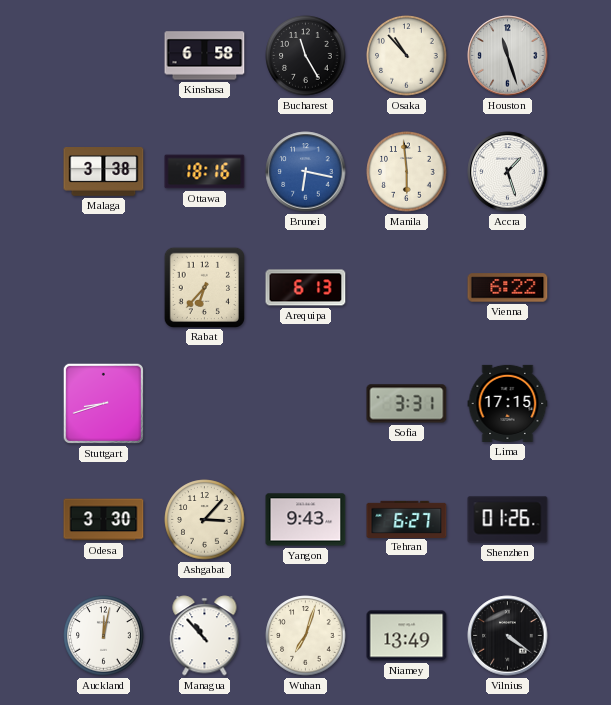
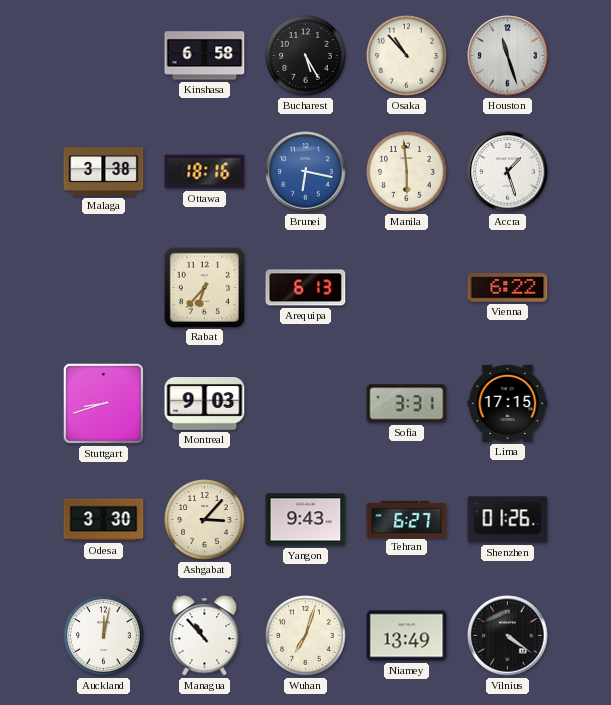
Bucharest: 11:25 -> 5:25 (306, 56)
Montreal: none -> 9:03 (205, 404)
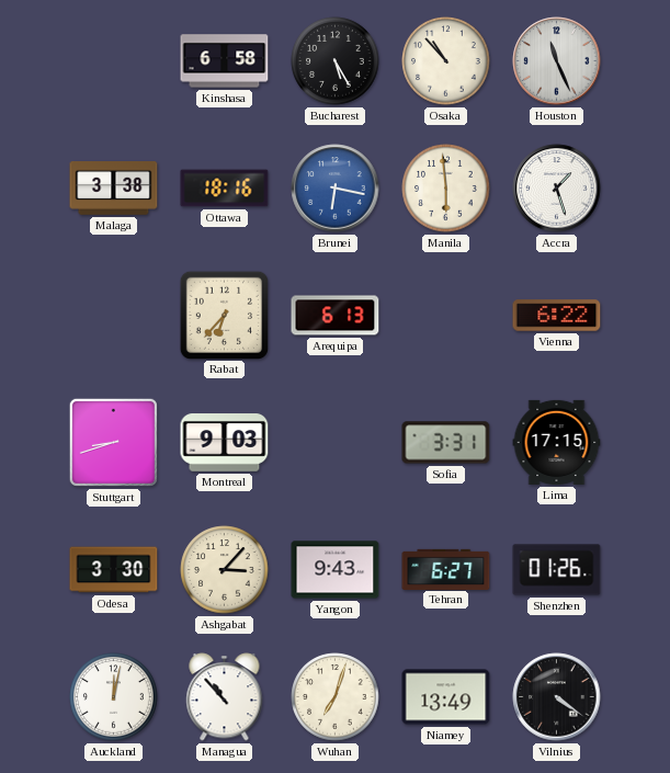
Houston: 11:27 -> 11:26 (557, 61)
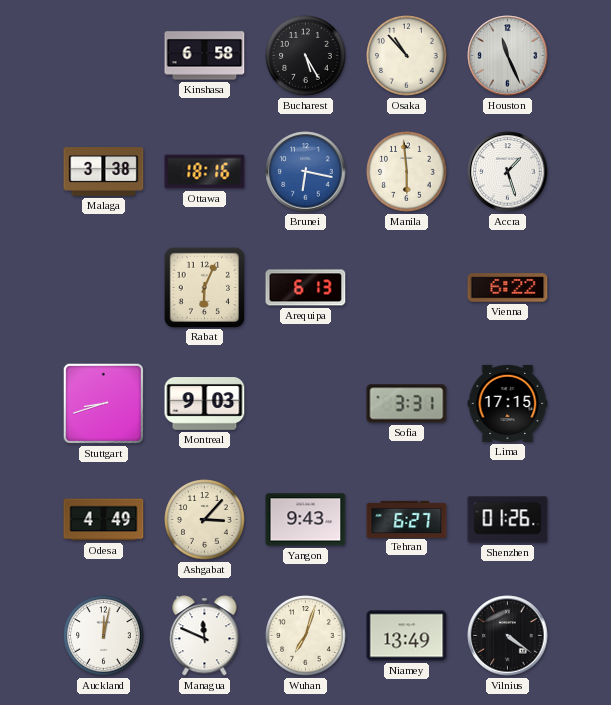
Rabat: 6:37 -> 6:04 (204, 287)
Odesa: 3:30 -> 4:49 (104, 520)
Managua: 10:53 -> 11:49 (205, 636)
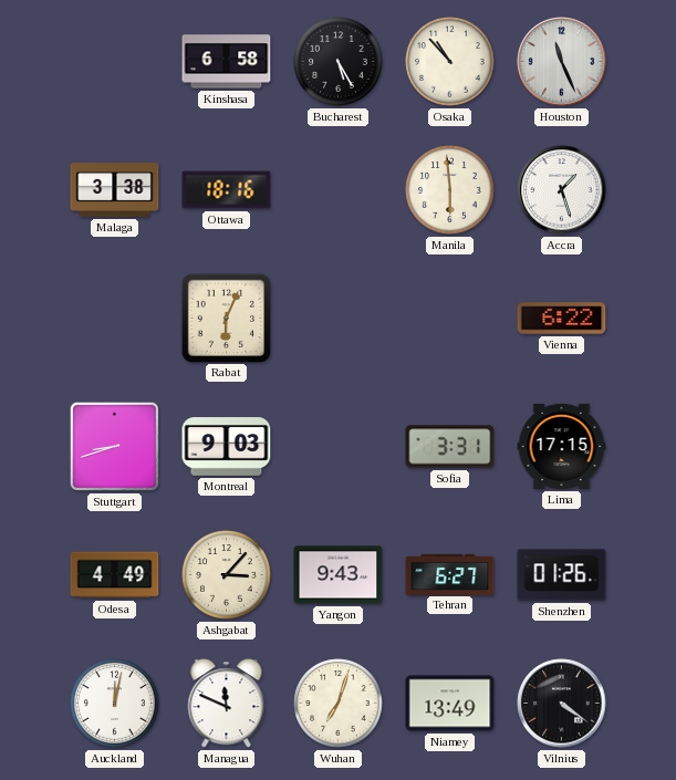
Brunei: 6:17 -> none (306, 172)
Arequipa: 6:13 -> none (306, 288)
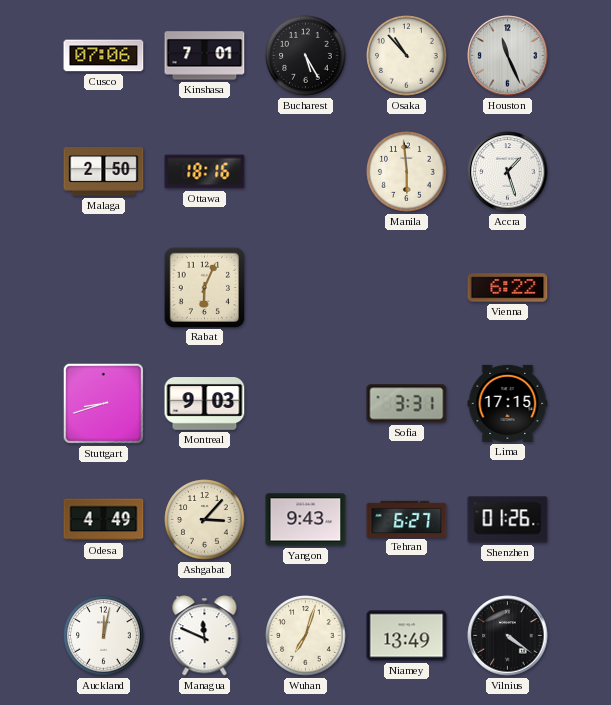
Cusco: none -> 07:06 (104, 56)
Kinshasa: 6:58 -> 7:01 (205, 56)
Malaga: 3:38 -> 2:50 (104, 172)
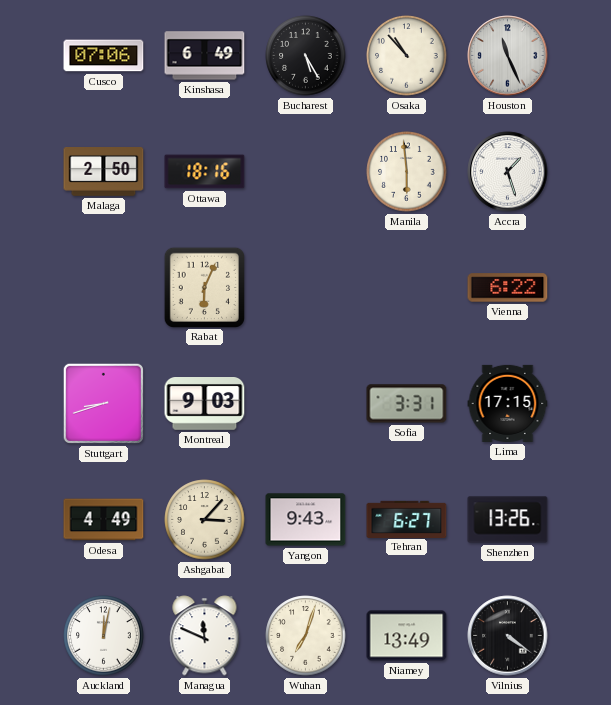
Kinshasa: 7:01 -> 6:49 (205, 56)
Shenzhen: 01:26 -> 13:26 (508, 520)
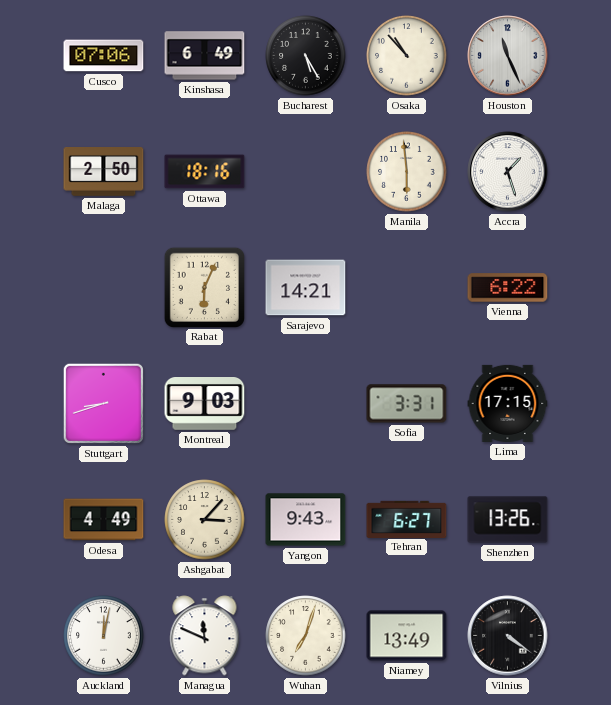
Sarajevo: none -> 14:21 (306, 288)
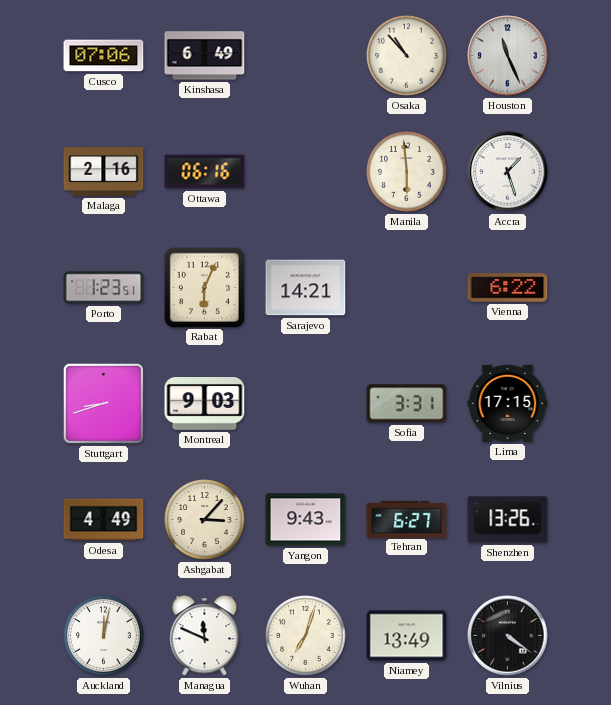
Bucharest: 5:25 -> none (306, 56)
Malaga: 2:50 -> 2:16 (104, 172)
Ottawa: 18:16 -> 06:16 (205, 172)
Porto: none -> 1:23 (104, 288)
